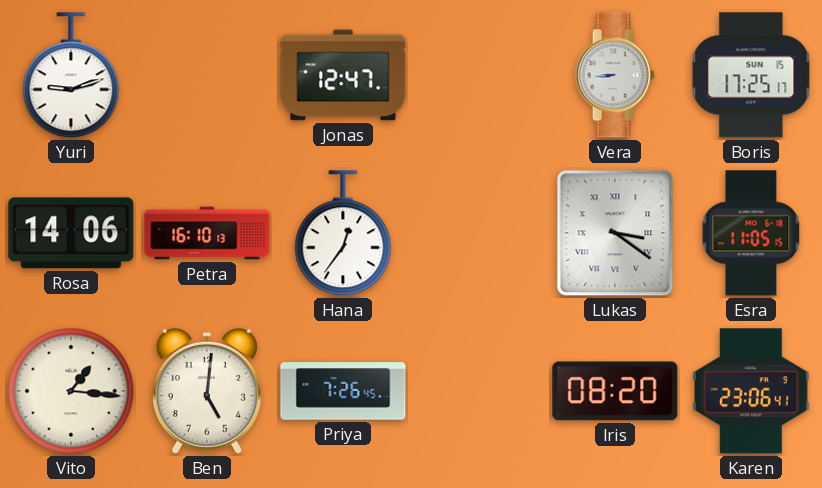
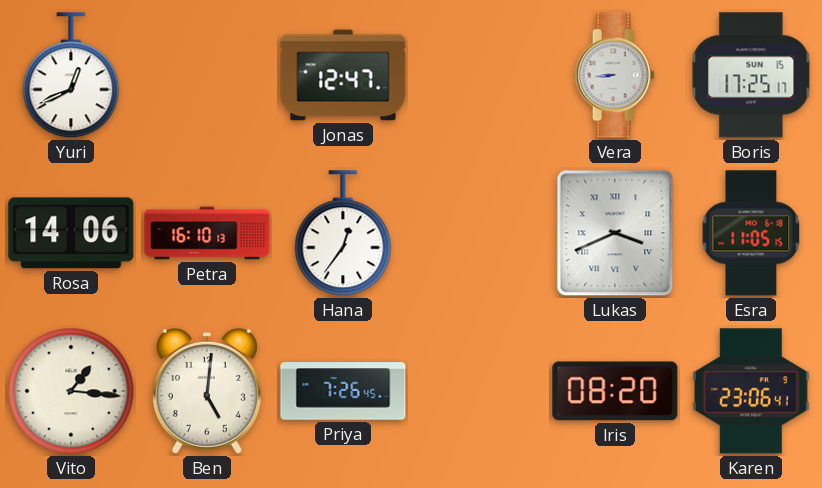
Yuri: 9:12 -> 12:41 (71, 76)
Lukas: 3:21 -> 3:41 (615, 233)
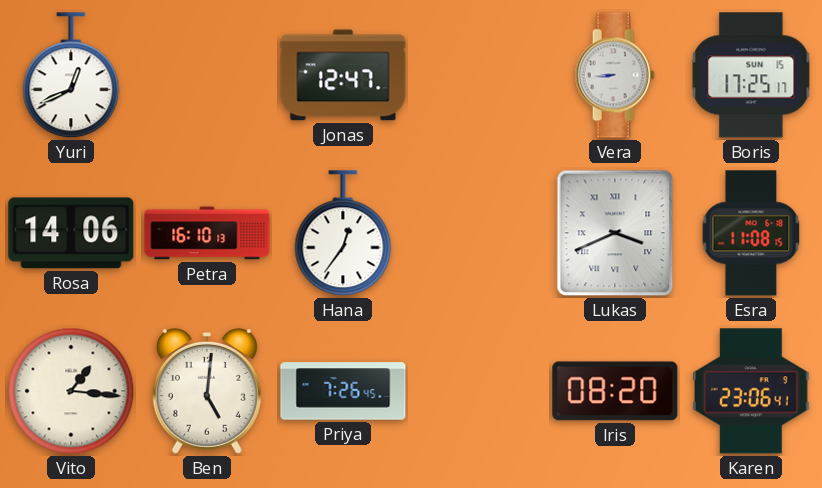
Esra: 11:05 -> 11:08 (751, 233)
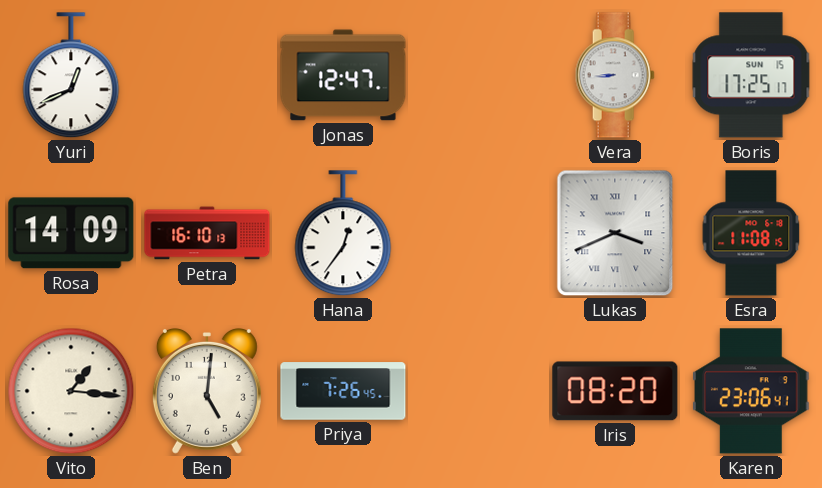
Rosa: 14:06 -> 14:09 (71, 233)
